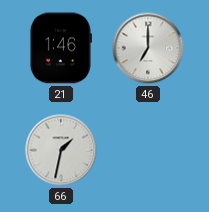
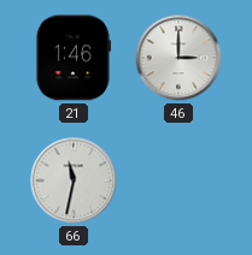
46: 7:00 -> 3:00 (178, 58)
66: 1:32 -> 11:32 (74, 180)
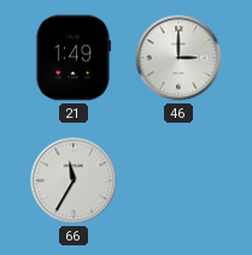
21: 1:46 -> 1:49 (72, 58)
66: 11:32 -> 11:35 (74, 180)
